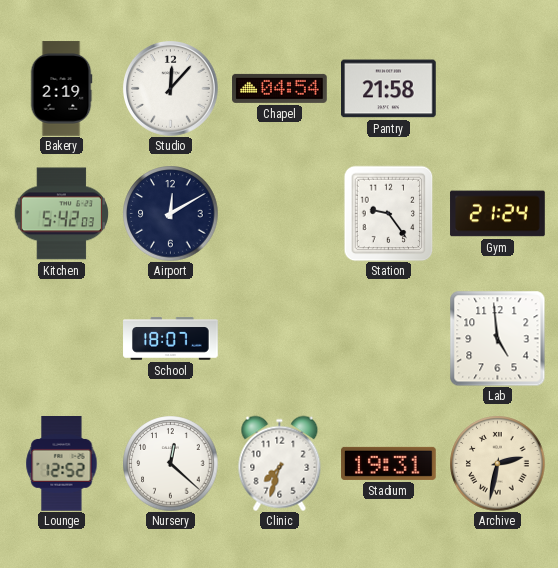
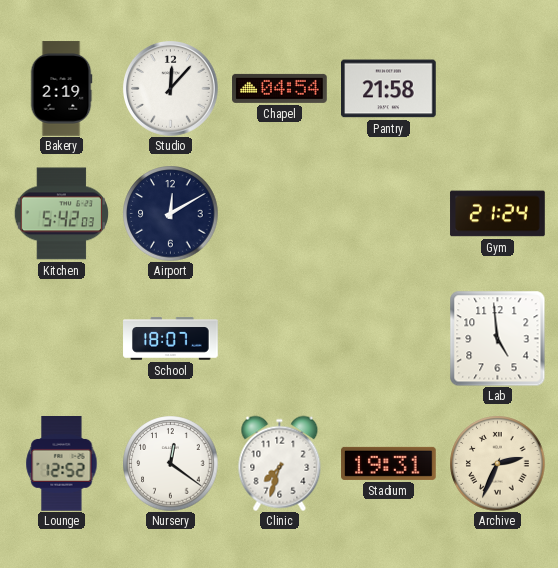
Station: 9:24 -> none (389, 213)
Nursery: 12:22 -> 12:21 (170, 463)
Archive: 2:32 -> 2:34 (497, 463)
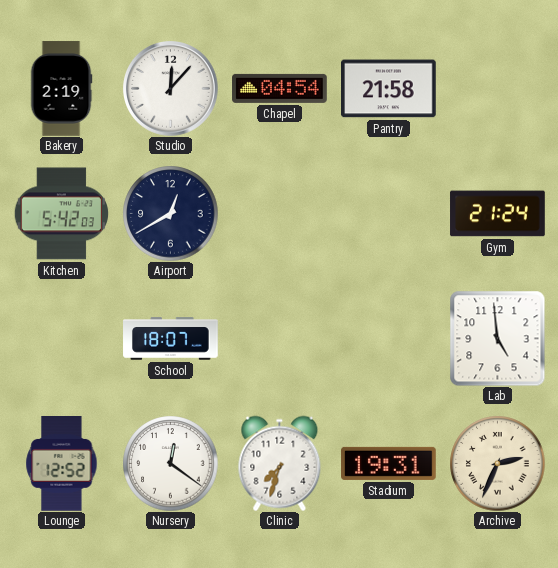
Airport: 12:10 -> 12:40 (170, 213)
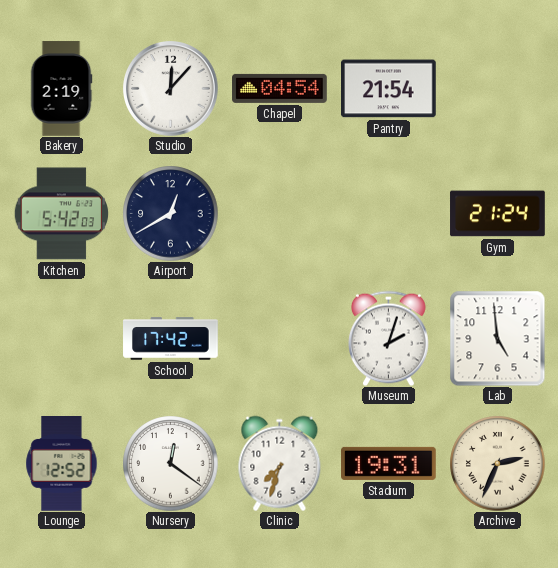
Pantry: 21:58 -> 21:54 (389, 89)
School: 18:07 -> 17:42 (171, 339)
Museum: none -> 2:03 (389, 338)
